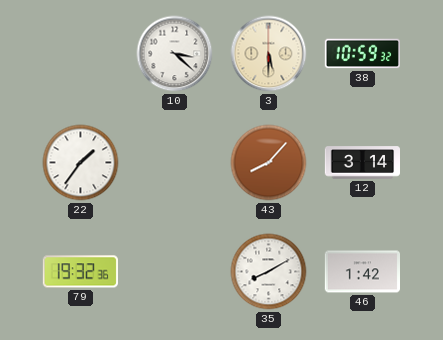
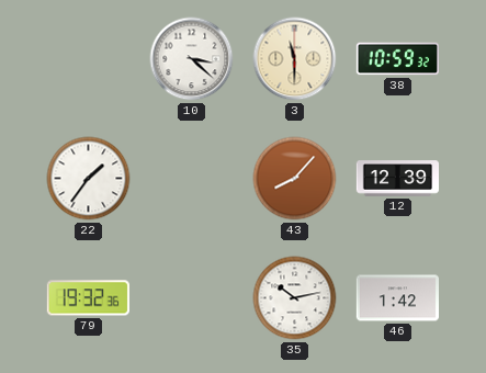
3: 5:30 -> 11:30 (295, 59)
12: 3:14 -> 12:39 (397, 179)
35: 8:10 -> 10:13 (295, 298)
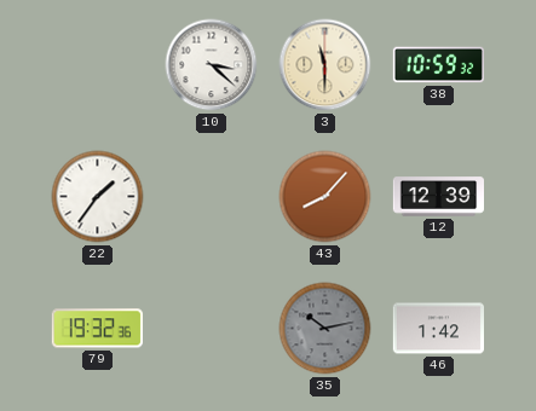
35 dial: white -> grey (325, 329)
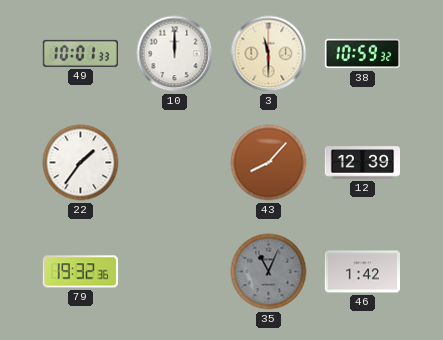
49: none -> 10:01 (80, 53)
10: 3:22 -> 12:00 (175, 54)
35: 10:13 -> 11:04 (269, 272)
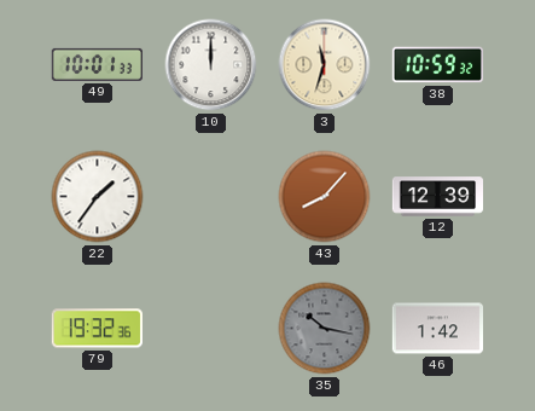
3: 11:30 -> 11:33 (325, 65)
35: 11:04 -> 10:17 (325, 329)
